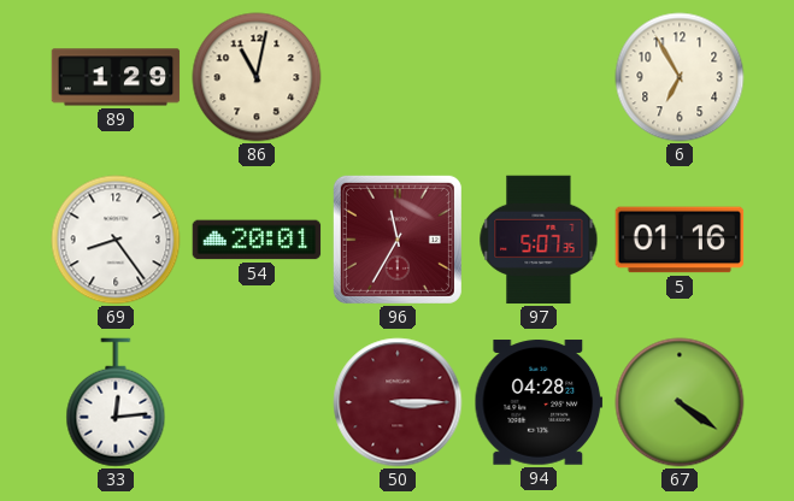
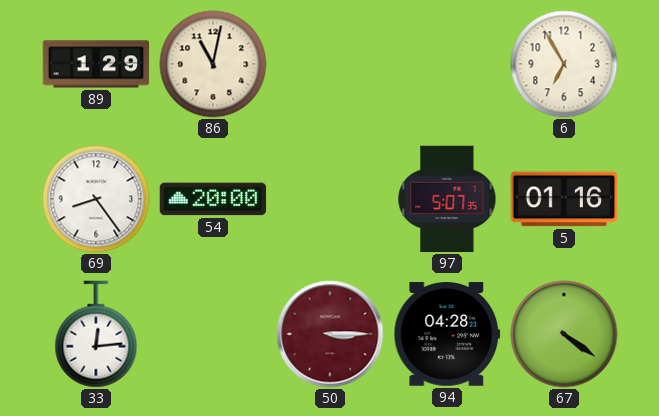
54: 20:01 -> 20:00 (213, 199)
96: 11:35 -> none (398, 240)
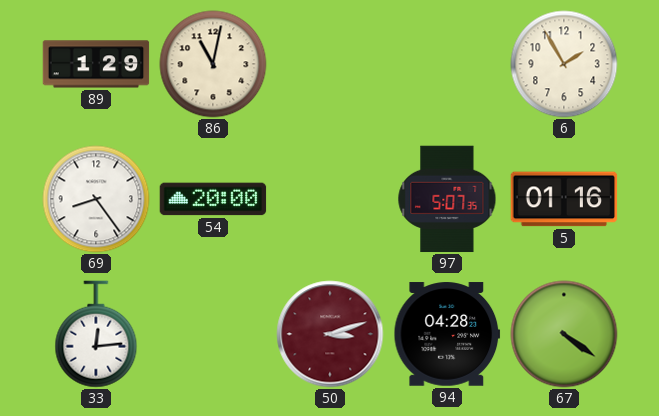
6: 6:55 -> 1:55 (564, 64)
50: 3:15 -> 3:12 (330, 334)
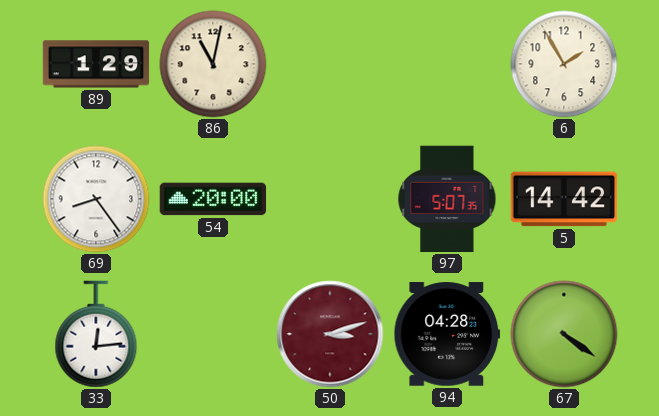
5: 01:16 -> 14:42 (564, 199)
